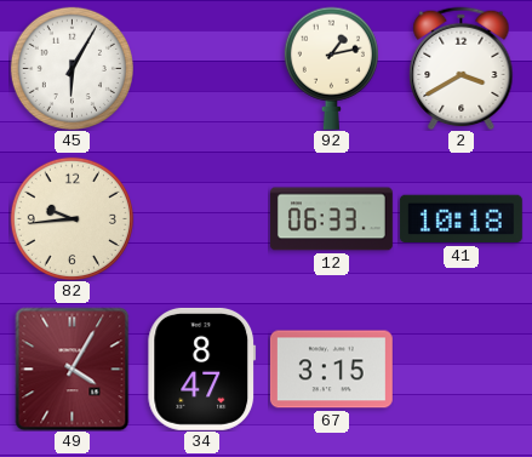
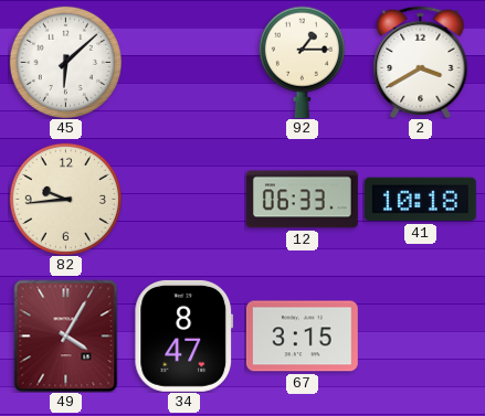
45: 6:05 -> 6:08 (65, 62)
92: 1:13 -> 1:15 (302, 62)
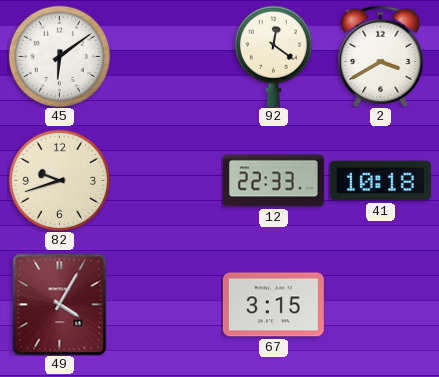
45: 6:08 -> 6:09 (59, 56)
92: 1:15 -> 12:21 (273, 56)
82: 9:44 -> 9:42 (59, 180)
12: 06:33 -> 22:33 (273, 181)
34: 8:47 -> none (184, 335)
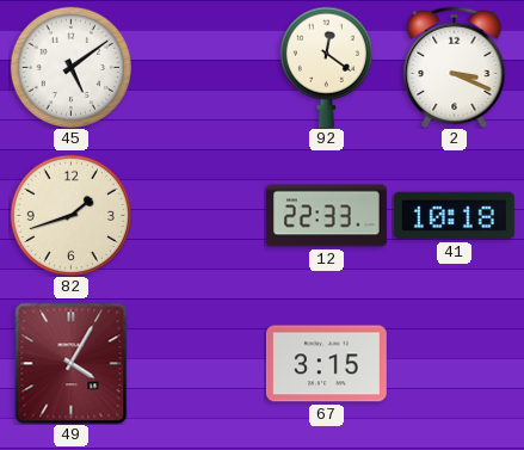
45: 6:09 -> 5:09 (70, 67)
2: 3:40 -> 3:19 (455, 67)
82: 9:42 -> 1:42 (70, 215)
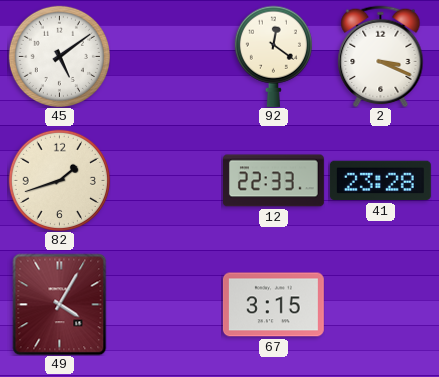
41: 10:18 -> 23:28 (380, 181)
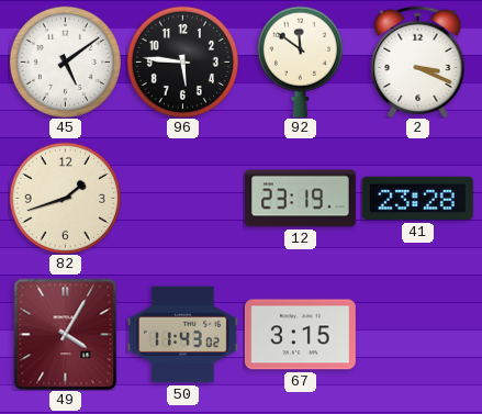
96: none -> 5:46 (182, 61)
92: 12:21 -> 11:51 (300, 61)
12: 22:33 -> 23:19 (300, 199)
50: none -> 11:43 (182, 335)
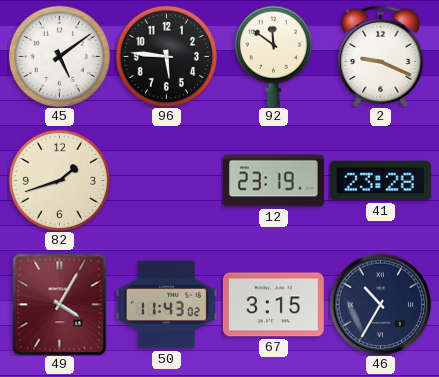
2: 3:19 -> 9:19 (381, 56)
46: none -> 10:35 (380, 304)
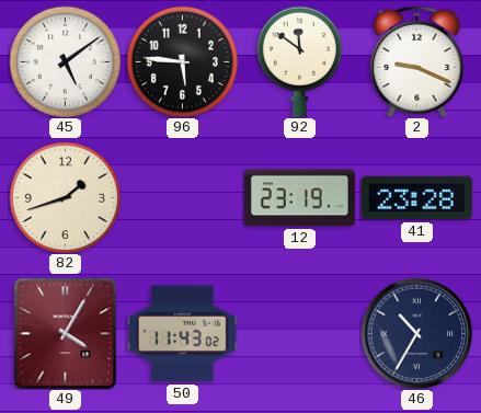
67: 3:15 -> none (273, 305)
